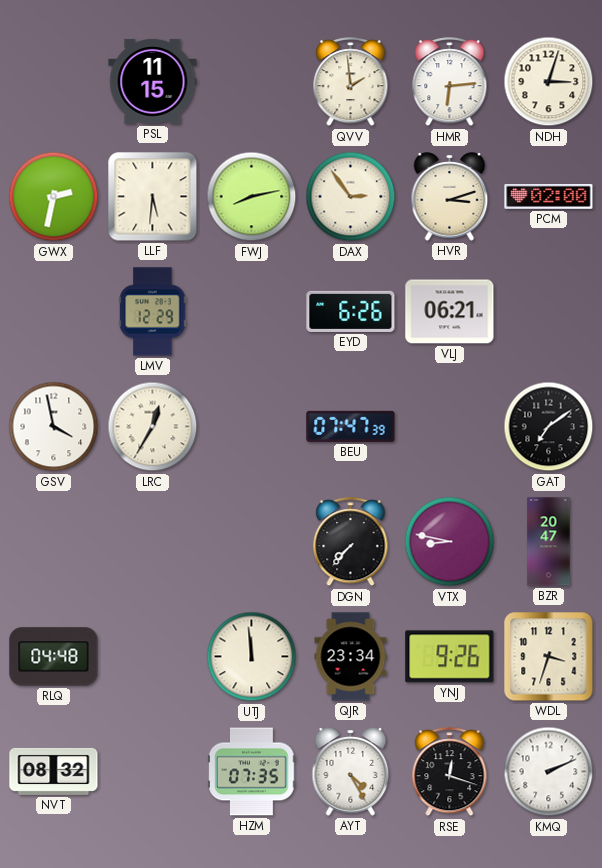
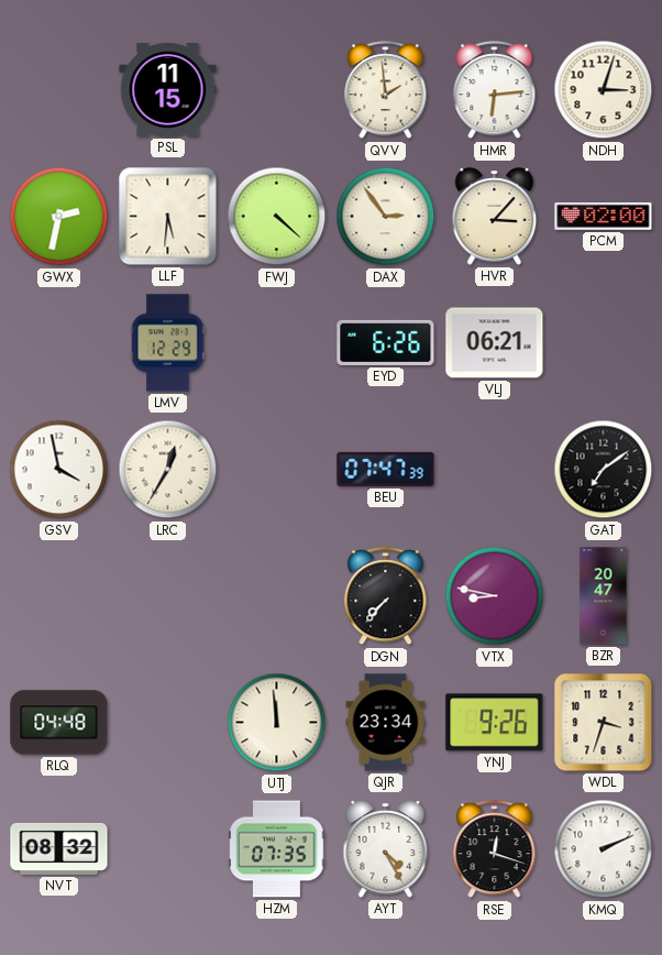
FWJ: 8:13 -> 4:22 (277, 217)
HVR: 3:12 -> 3:07 (495, 217)
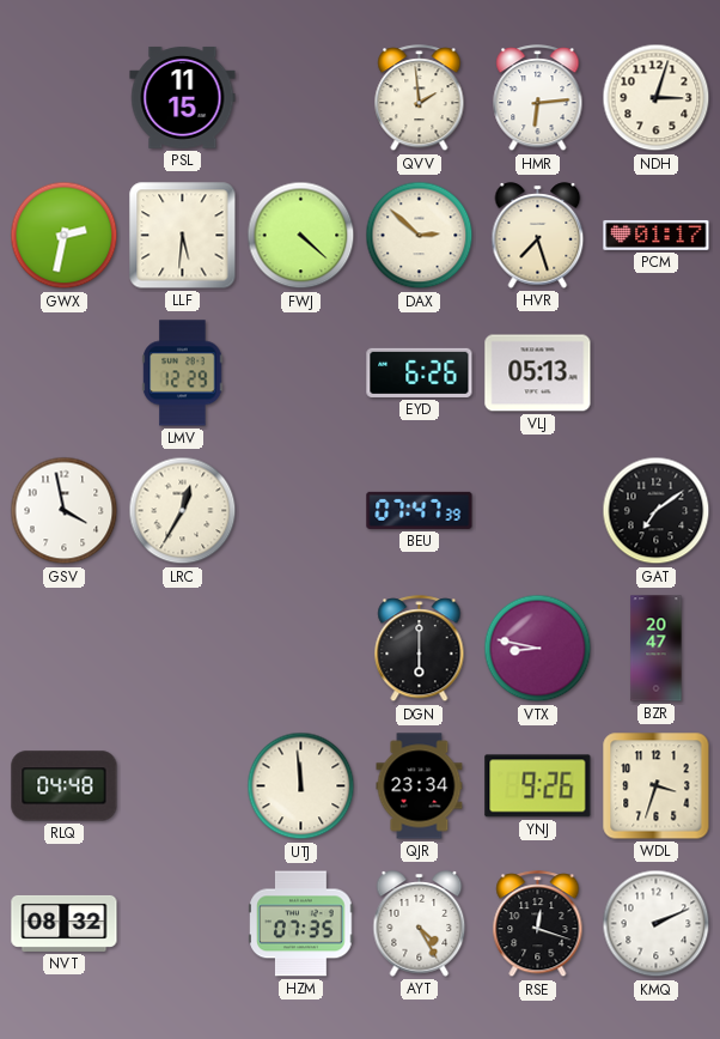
DAX: 2:54 -> 2:52 (420, 236)
HVR: 3:07 -> 7:27 (538, 236)
PCM: 02:00 -> 01:17 (657, 235)
VLJ: 06:21 -> 05:13 (538, 373)
DGN: 7:37 -> 6:00 (420, 649)
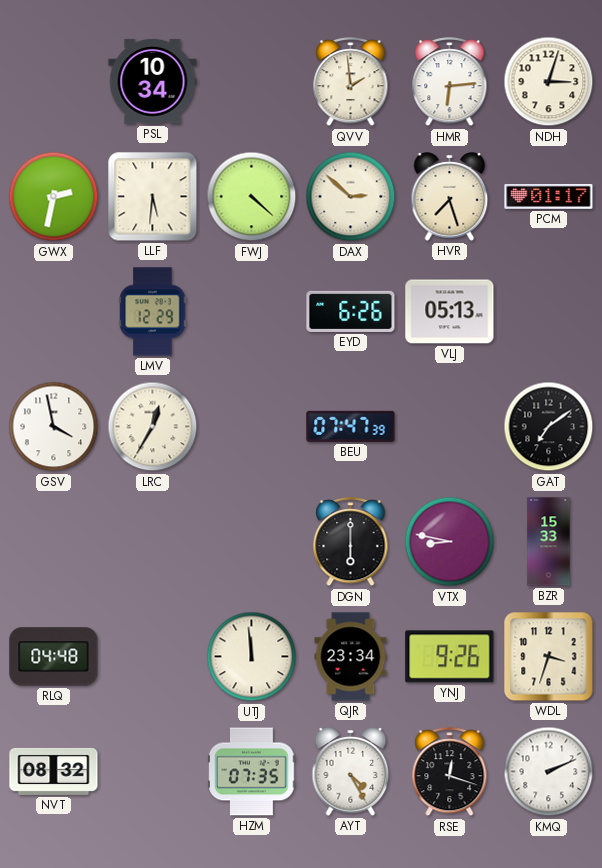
PSL: 11:15 -> 10:34 (153, 81)
BZR: 20:47 -> 15:33 (549, 542)
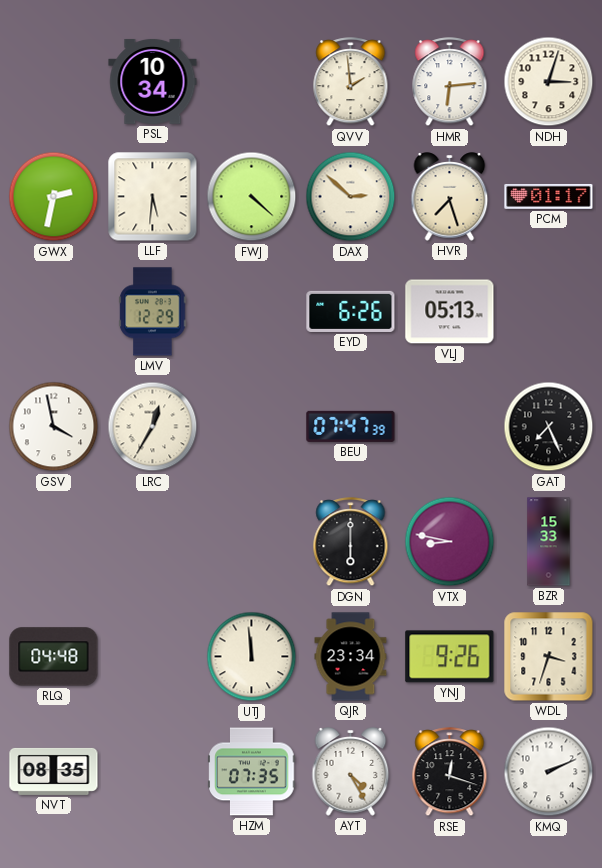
GAT: 7:09 -> 7:26 (549, 427)
NVT: 08:32 -> 08:35 (54, 771)
